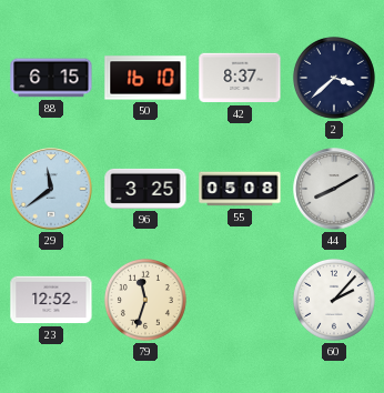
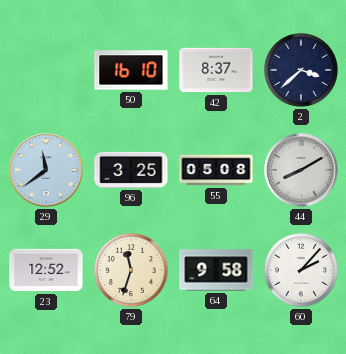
88: 6:15 -> none (51, 78)
64: none -> 9:58 (216, 270)
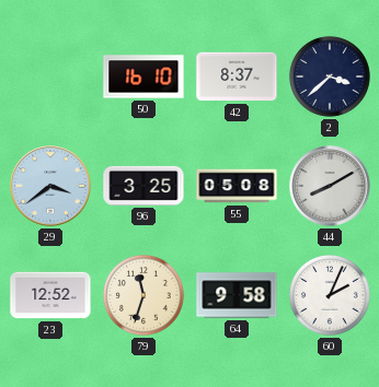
29: 11:39 -> 3:39 (50, 186)
60: 2:07 -> 2:04 (330, 295)
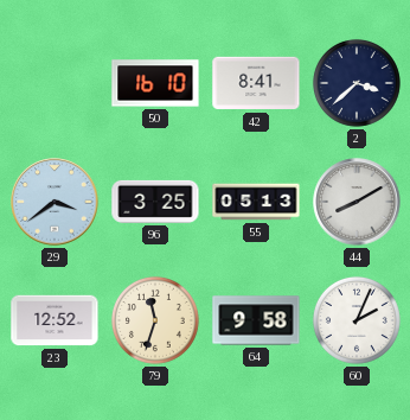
42: 8:37 -> 8:41 (256, 83)
55: 05:08 -> 05:13 (256, 202)
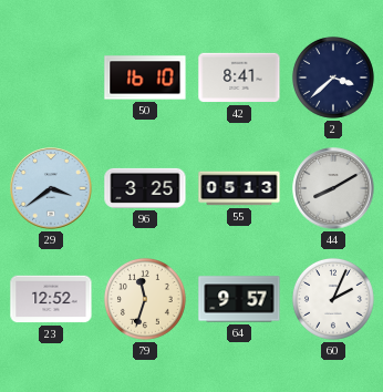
64: 9:58 -> 9:57 (239, 299)
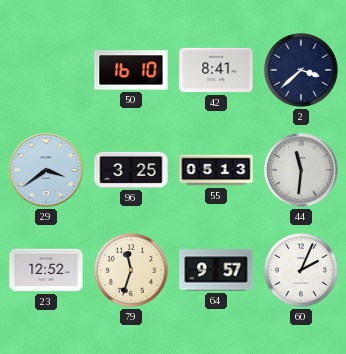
44: 8:10 -> 11:31 (301, 170)
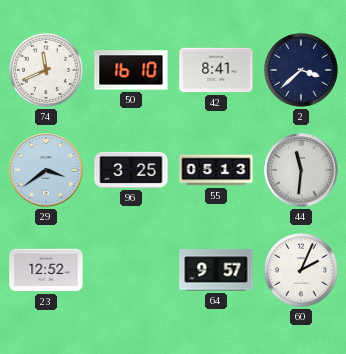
74: none -> 11:41 (46, 70)
79: 11:33 -> none (131, 270)
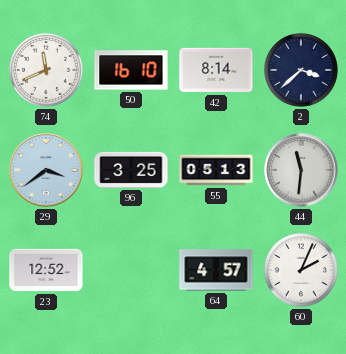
42: 8:41 -> 8:14 (216, 70)
64: 9:57 -> 4:57 (216, 270)
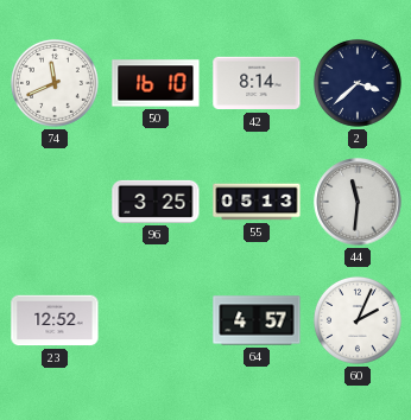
29: 3:39 -> none (46, 170)
